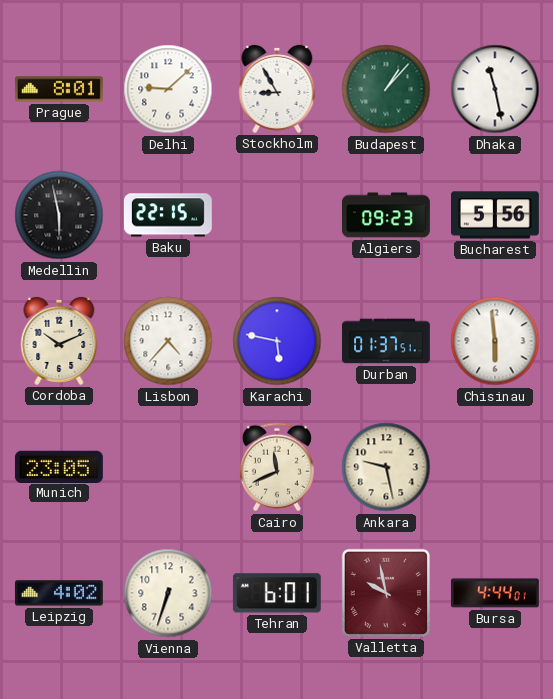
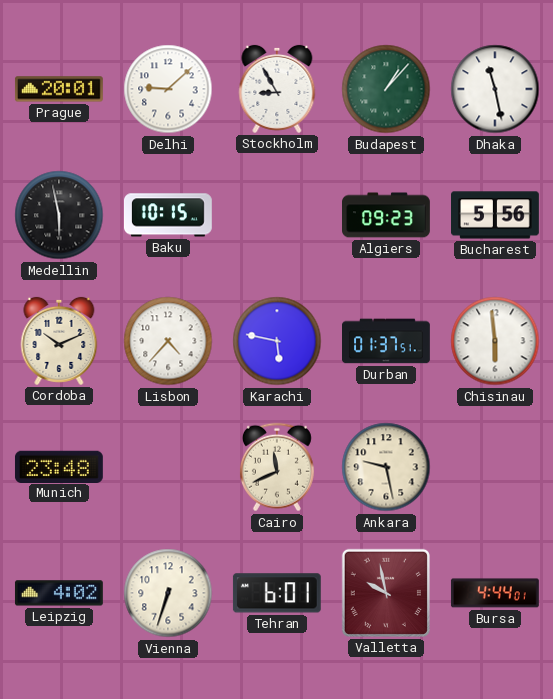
Prague: 8:01 -> 20:01 (59, 89)
Baku: 22:15 -> 10:15 (168, 215)
Munich: 23:05 -> 23:48 (59, 466)
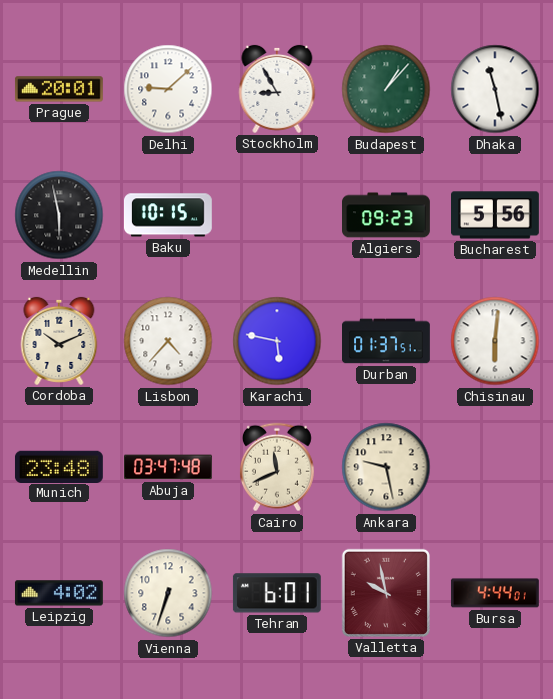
Chisinau: 5:59 -> 6:01 (495, 341)
Abuja: none -> 03:47 (169, 467)
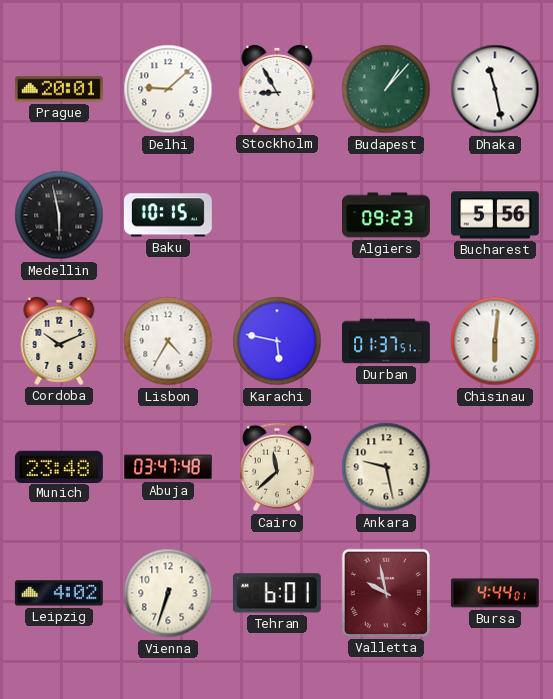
Lisbon: 4:37 -> 4:35 (168, 341)
Cairo: 11:41 -> 11:38 (277, 467)
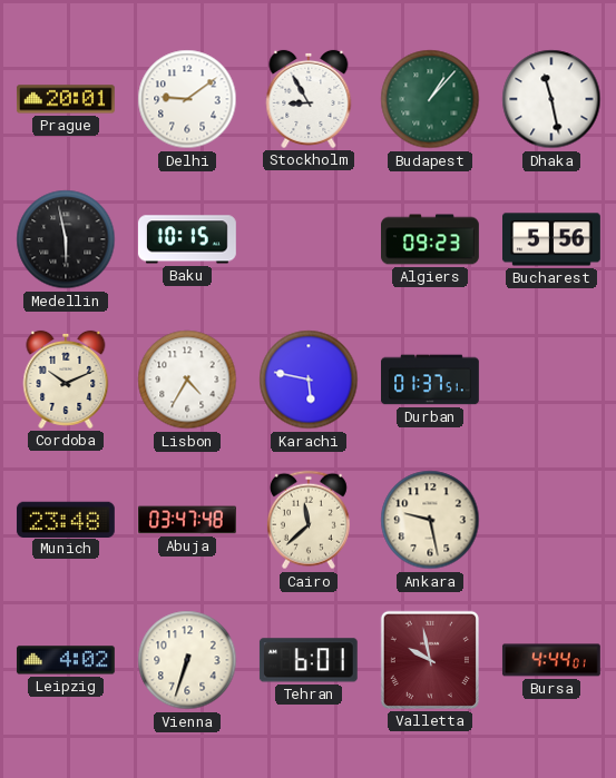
Delhi: 9:08 -> 9:09 (187, 99)
Chisinau: 6:01 -> none (495, 341)
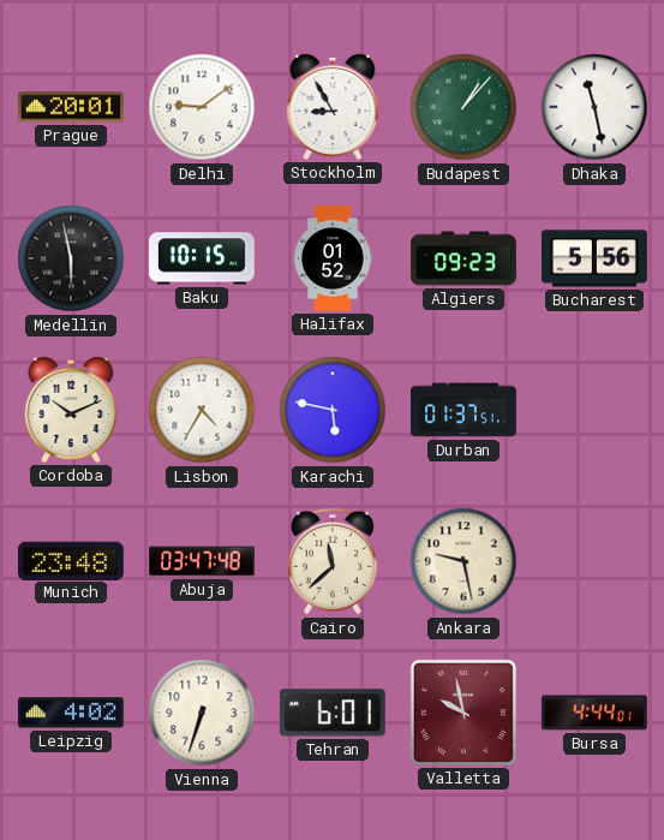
Halifax: none -> 01:52 (333, 260)
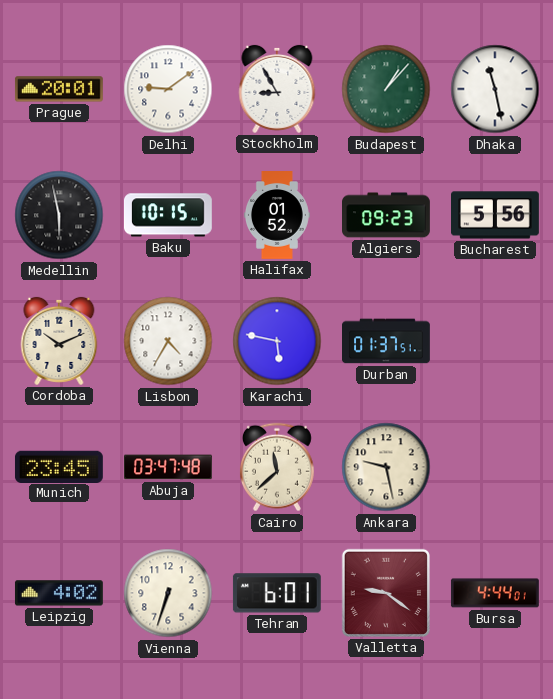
Munich: 23:48 -> 23:45 (59, 466)
Valletta: 9:58 -> 9:21 (386, 593)
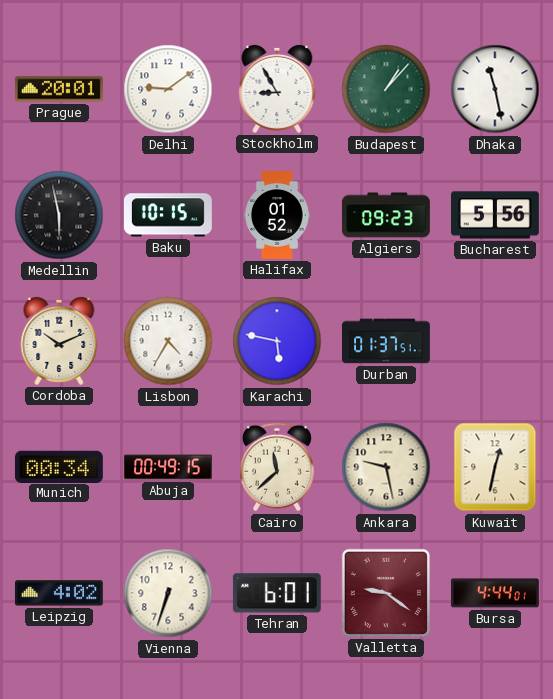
Munich: 23:45 -> 00:34 (59, 466)
Abuja: 03:47 -> 00:49 (169, 467)
Kuwait: none -> 12:32 (495, 467)
